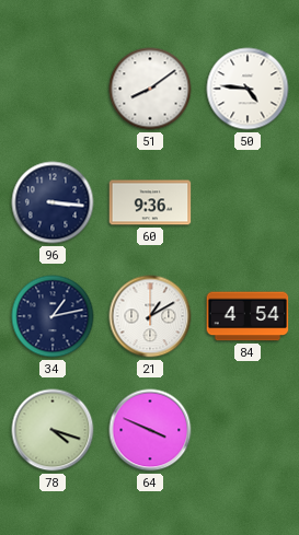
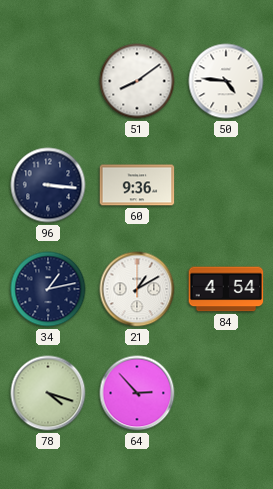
64: 3:49 -> 2:53 (137, 393)
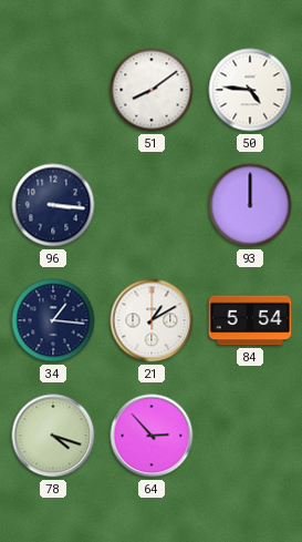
60: 9:36 -> none (137, 185)
93: none -> 12:00 (250, 205)
34: 1:13 -> 1:16 (53, 320)
84: 4:54 -> 5:54 (250, 320)
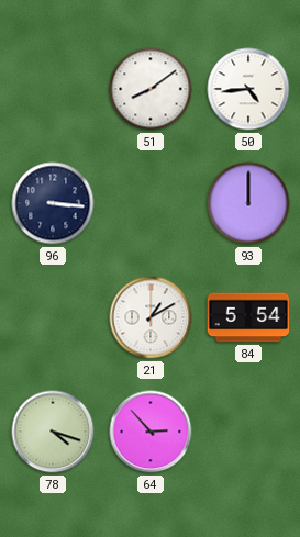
50: 4:46 -> 4:44 (248, 89)
34: 1:16 -> none (53, 320)
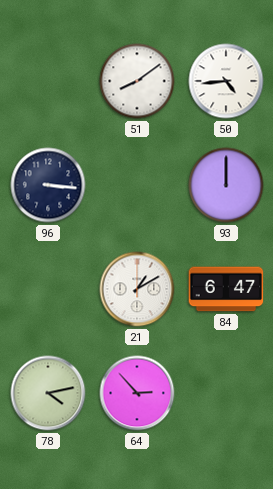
84: 5:54 -> 6:47 (226, 289)
78: 4:18 -> 4:13 (48, 393)
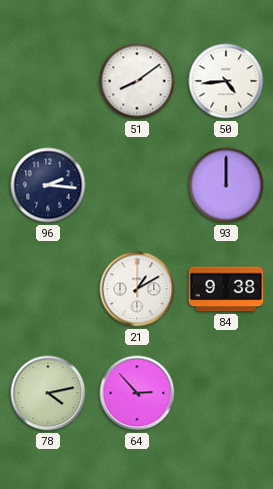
96: 3:16 -> 2:16 (48, 185)
84: 6:47 -> 9:38 (226, 289)
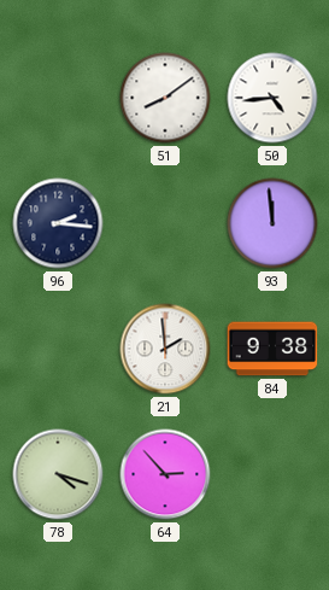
93: 12:00 -> 11:59 (272, 223)
21: 1:10 -> 1:59 (165, 349)
78: 4:13 -> 4:18 (58, 474)
